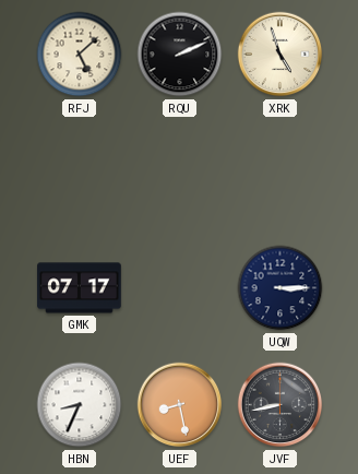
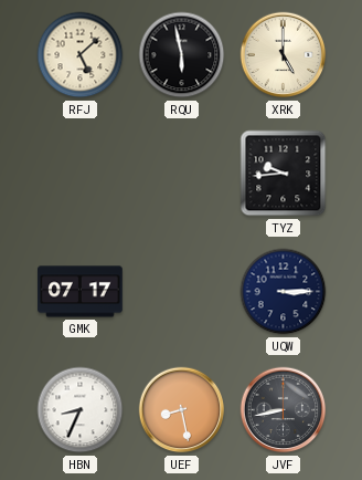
RQU: 2:11 -> 5:58 (182, 55)
XRK: 4:57 -> 5:00 (284, 55)
TYZ: none -> 9:44 (284, 174)
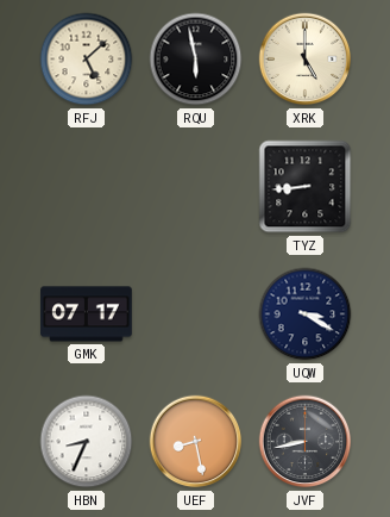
TYZ: 9:44 -> 8:44 (306, 187)
UQW: 3:15 -> 3:20 (306, 314)
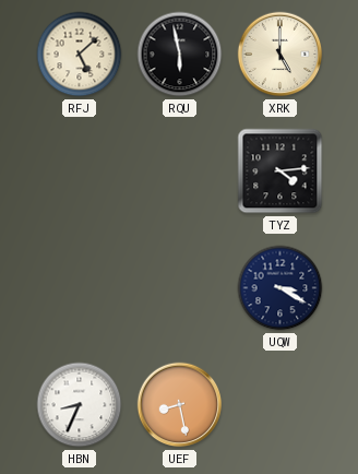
TYZ: 8:44 -> 4:14 (281, 171)
GMK: 07:17 -> none (87, 314)
JVF: 8:43 -> none (306, 442)
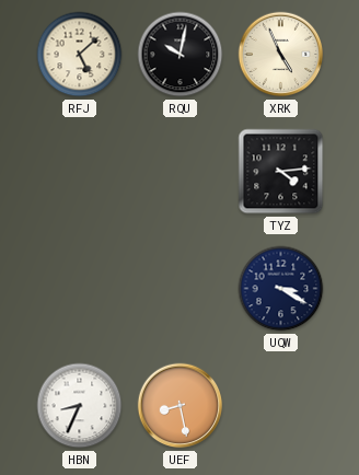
RQU: 5:58 -> 10:02 (181, 55)
XRK: 5:00 -> 4:56 (281, 55)
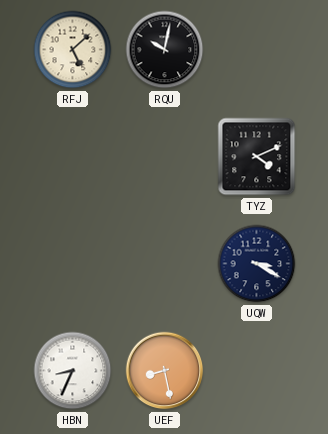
XRK: 4:56 -> none (281, 55)
TYZ: 4:14 -> 4:11 (257, 157)
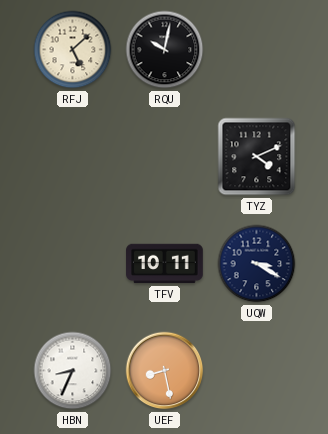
TFV: none -> 10:11 (165, 264)
